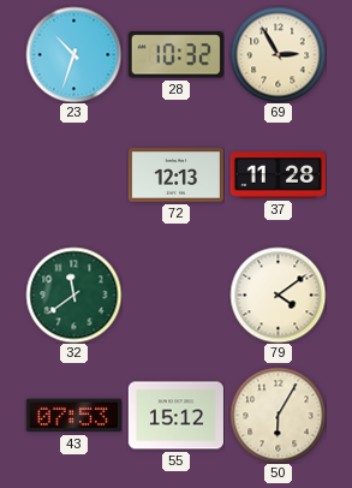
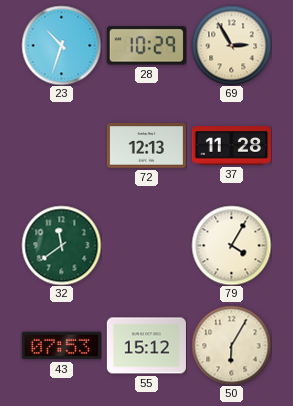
28: 10:32 -> 10:29 (146, 46)
79: 4:09 -> 4:05 (231, 245)
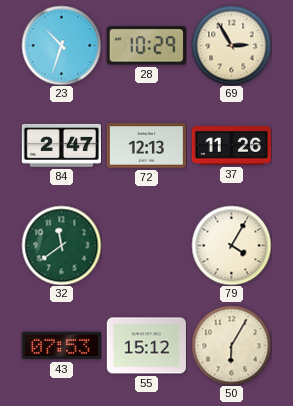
84: none -> 2:47 (61, 145)
37: 11:28 -> 11:26 (231, 146)
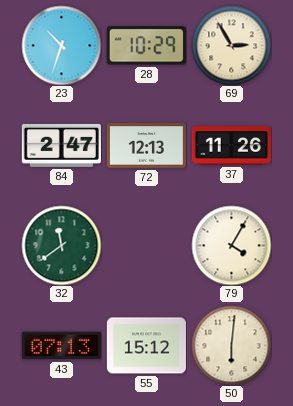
43: 07:53 -> 07:13 (61, 346)
50: 6:05 -> 6:01 (231, 345)
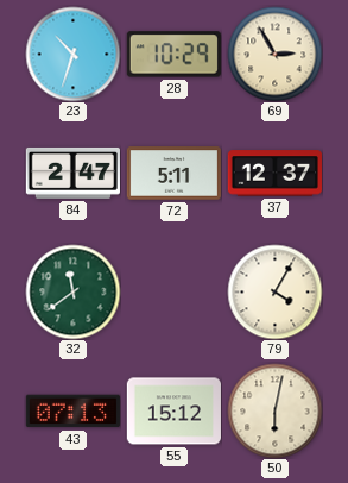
72: 12:13 -> 5:11 (173, 174)
37: 11:26 -> 12:37 (274, 174)
50: 6:01 -> 6:02 (274, 410)
